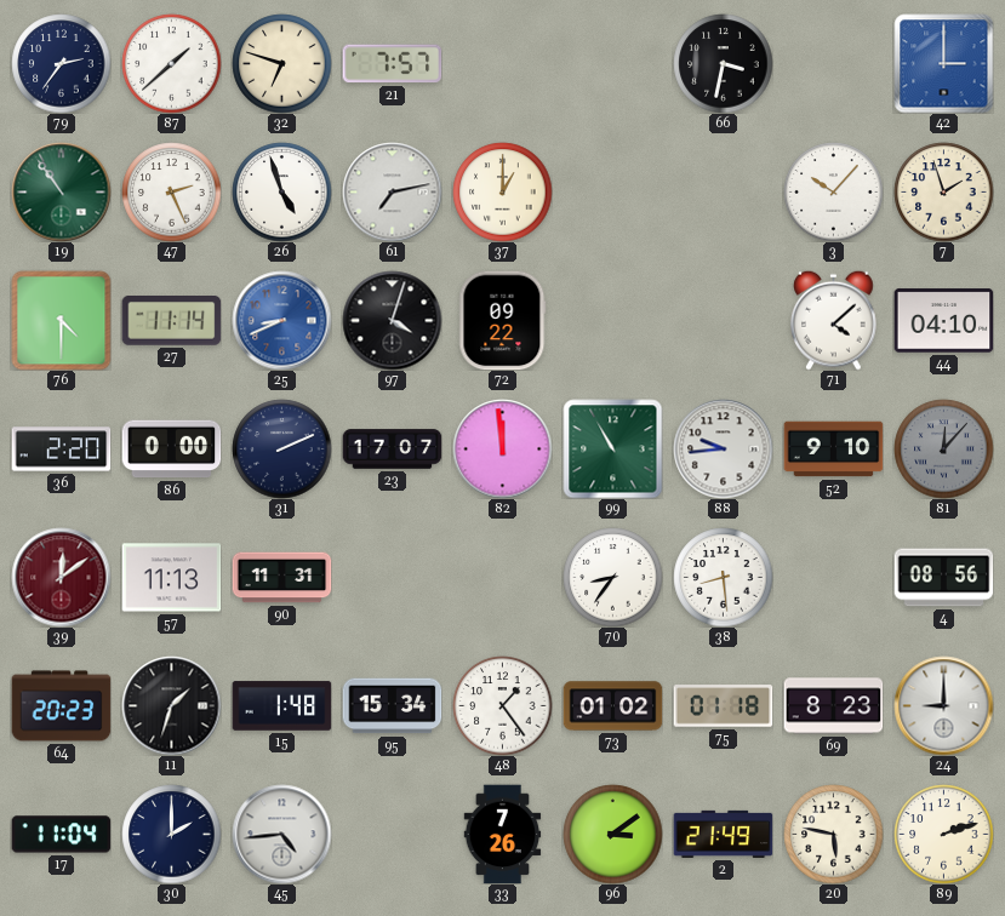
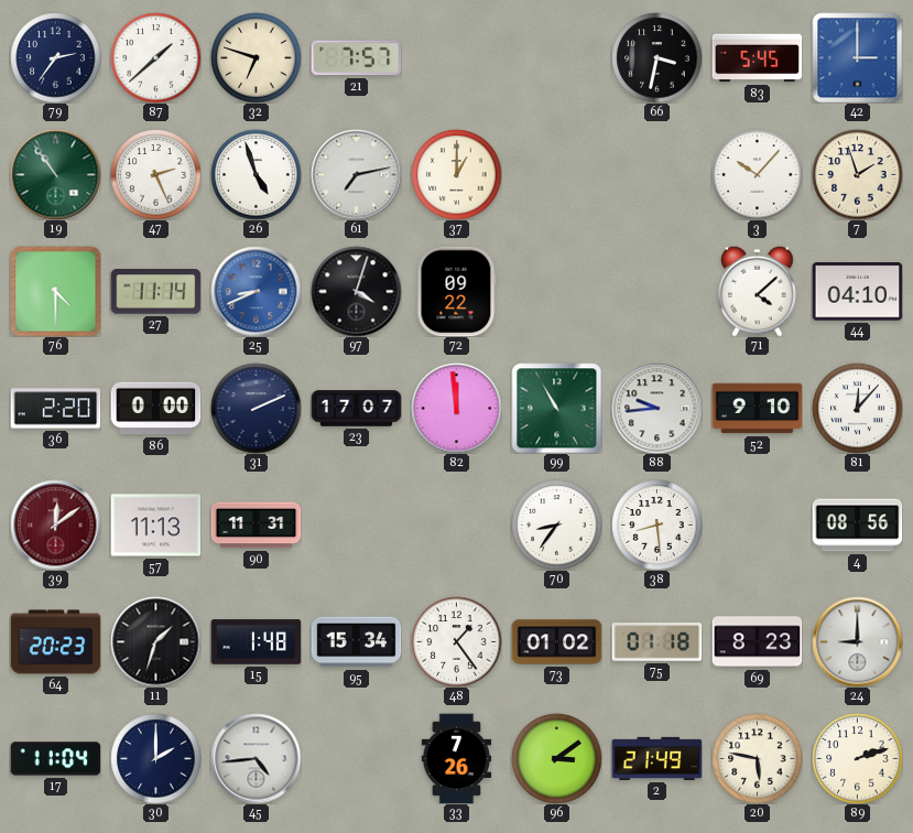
83: none -> 5:45 (757, 58)
81 dial: grey -> white (857, 408)
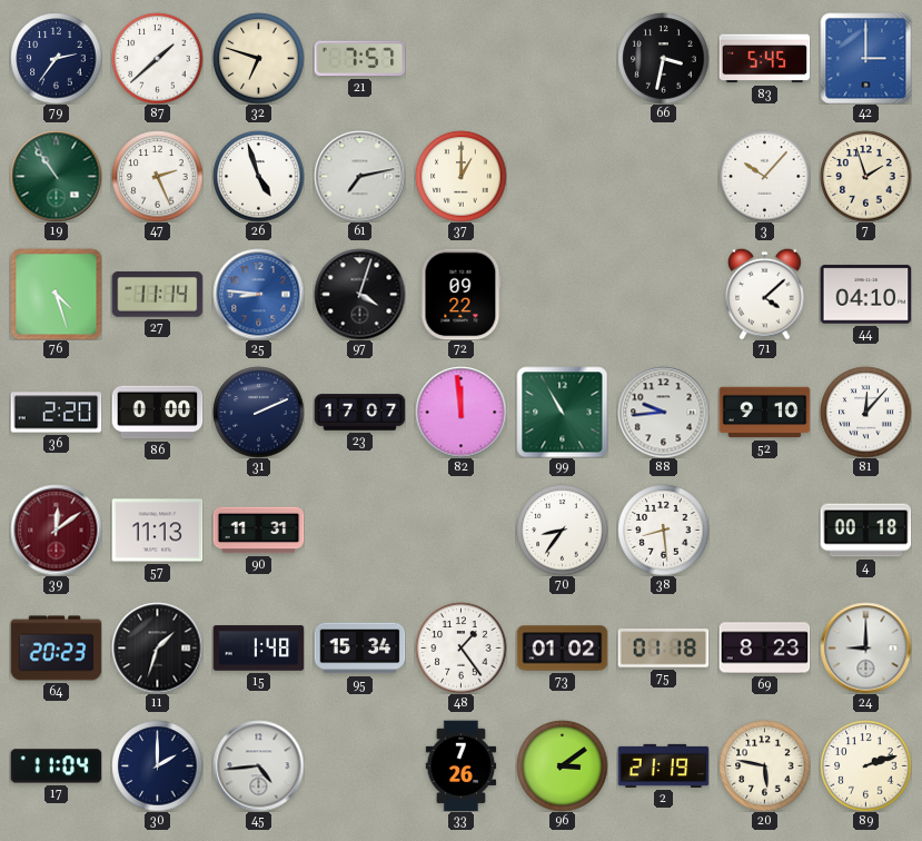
76: 4:30 -> 4:27 (56, 294)
25: 8:41 -> 8:46 (258, 294)
4: 08:56 -> 00:18 (865, 531)
2: 21:49 -> 21:19 (663, 765)
